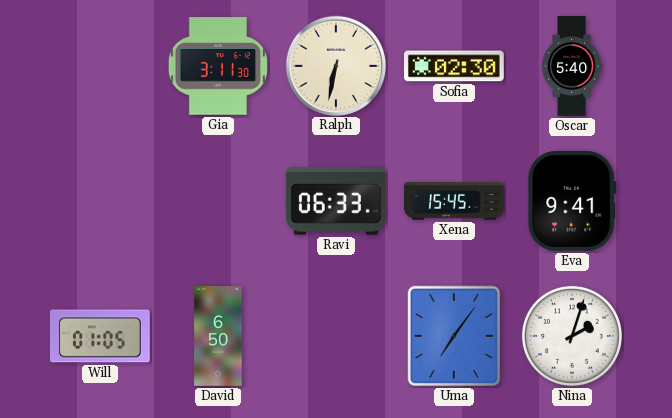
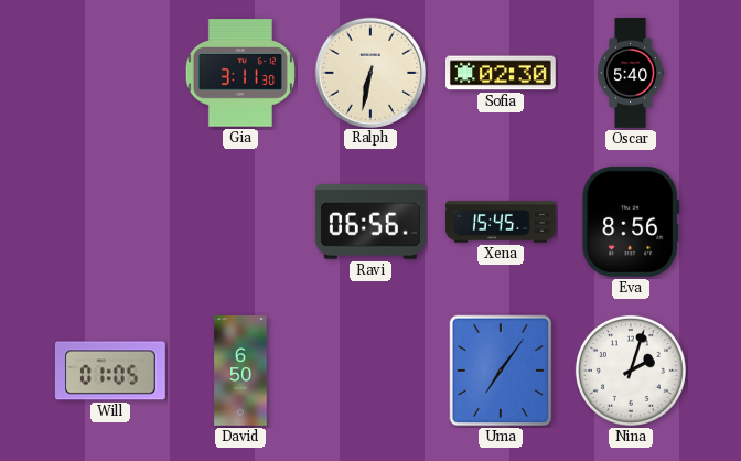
Ravi: 06:33 -> 06:56 (370, 223)
Eva: 9:41 -> 8:56 (631, 222)
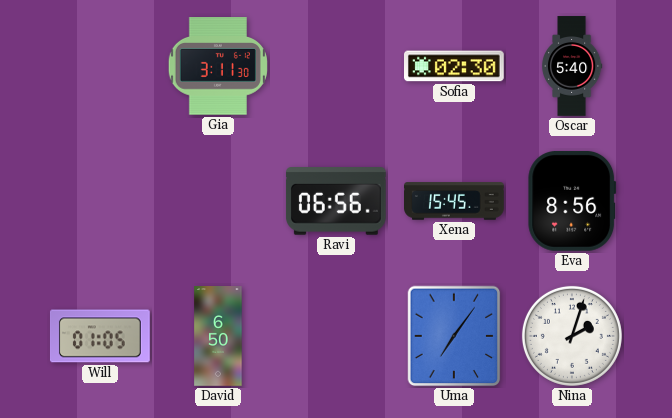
Ralph: 6:32 -> none (369, 72)
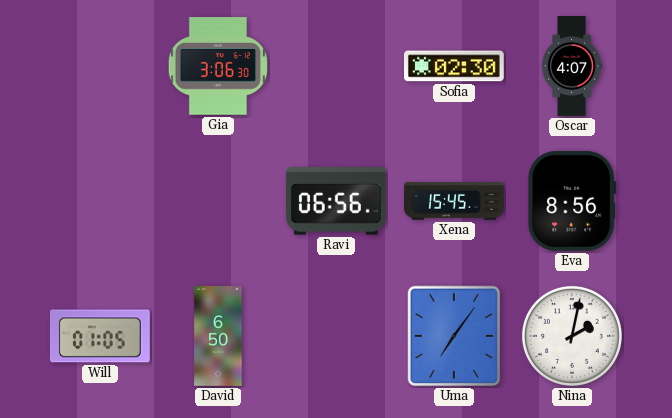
Gia: 3:11 -> 3:06 (218, 66)
Oscar: 5:40 -> 4:07 (572, 66)
Nina: 2:03 -> 2:02 (572, 336)
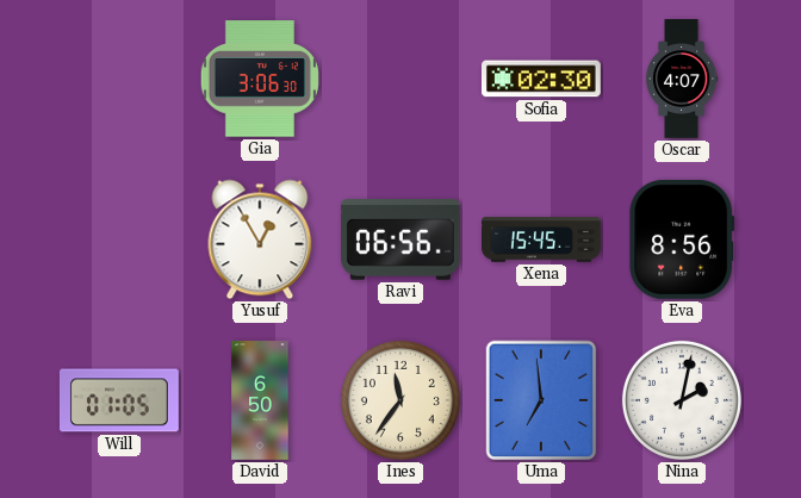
Yusuf: none -> 12:55 (260, 239)
Ines: none -> 11:36 (401, 400)
Uma: 7:06 -> 6:59 (541, 400)
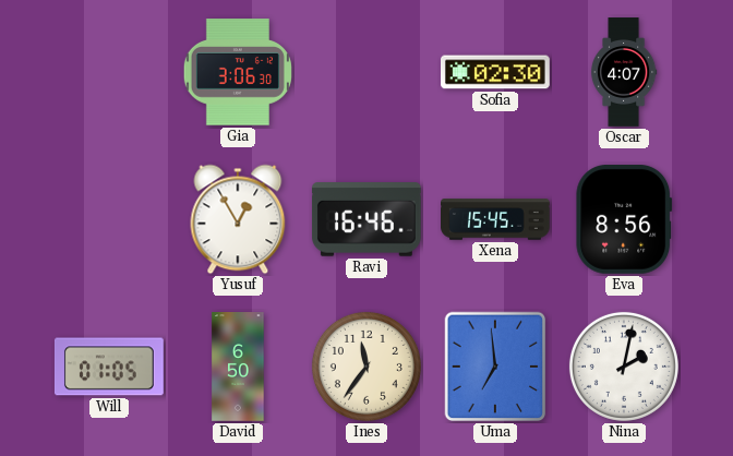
Ravi: 06:56 -> 16:46 (366, 220)
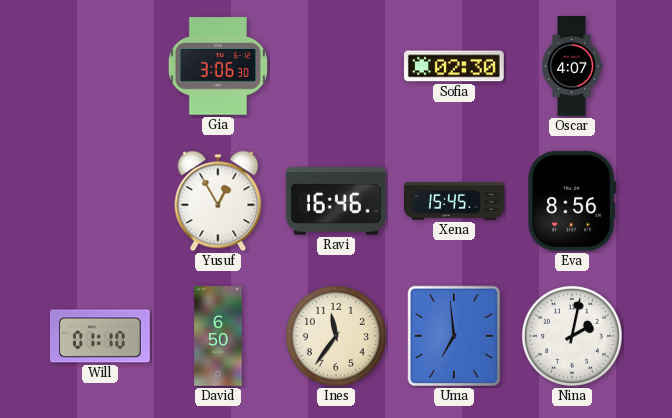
Will: 01:05 -> 01:10 (100, 336)
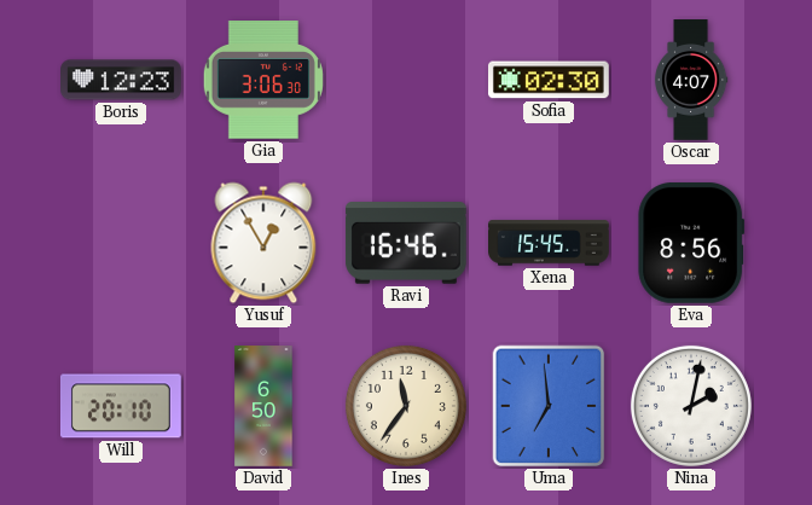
Boris: none -> 12:23 (122, 80)
Will: 01:10 -> 20:10 (121, 406)
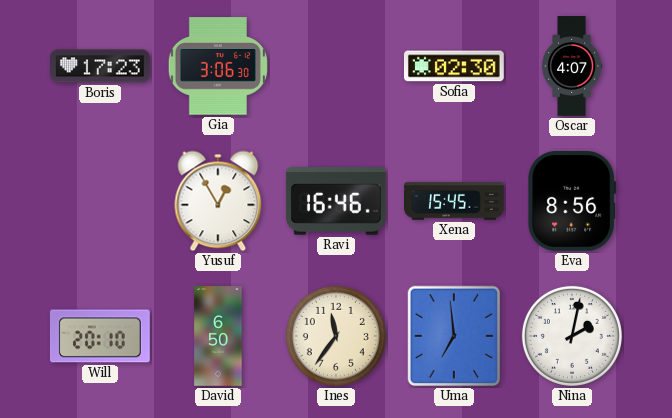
Boris: 12:23 -> 17:23 (101, 66)
